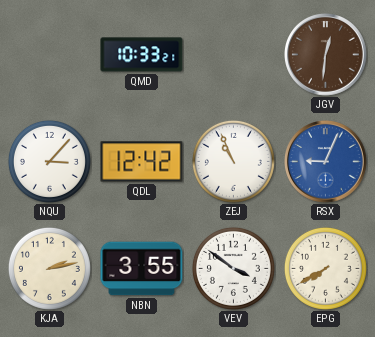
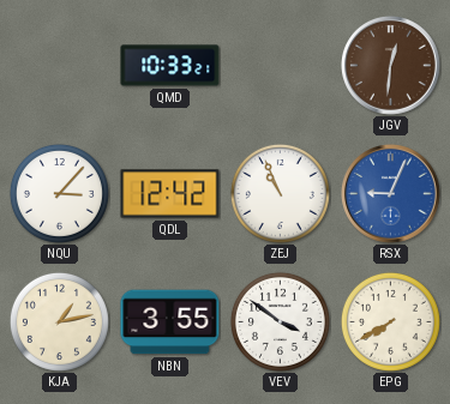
KJA: 2:13 -> 1:13 (59, 321)
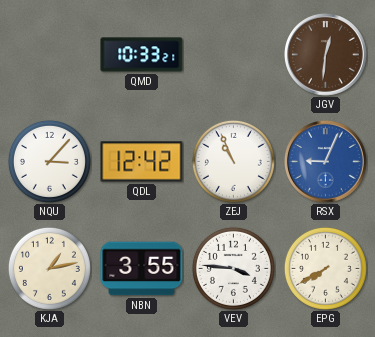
VEV: 3:51 -> 3:46 (233, 268)
